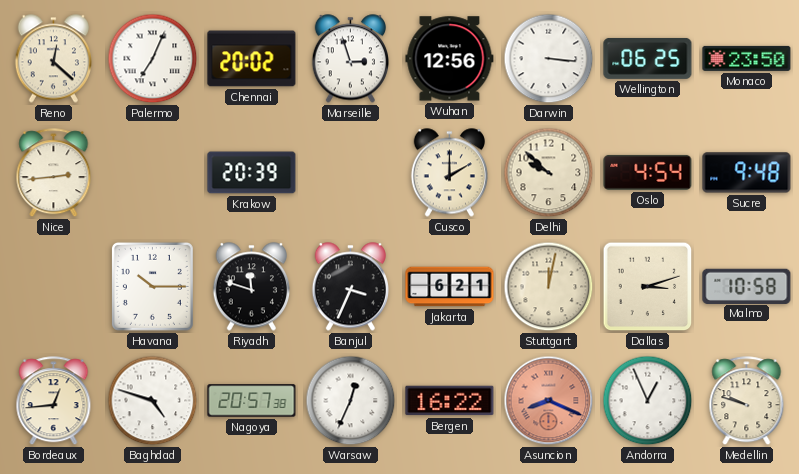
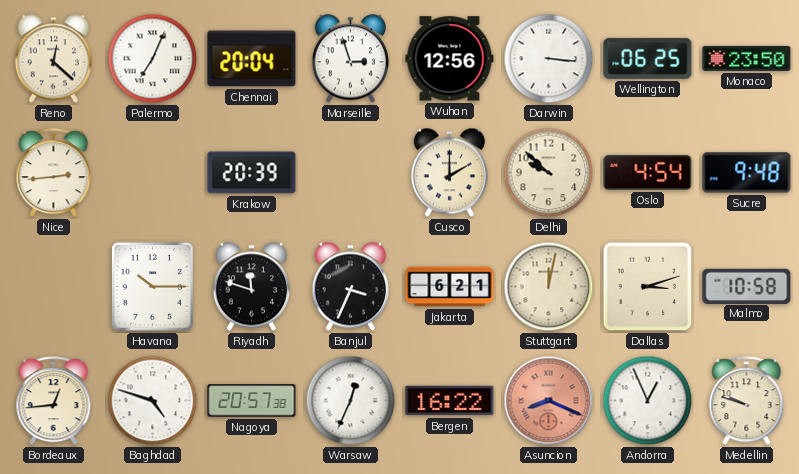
Chennai: 20:02 -> 20:04 (252, 59)
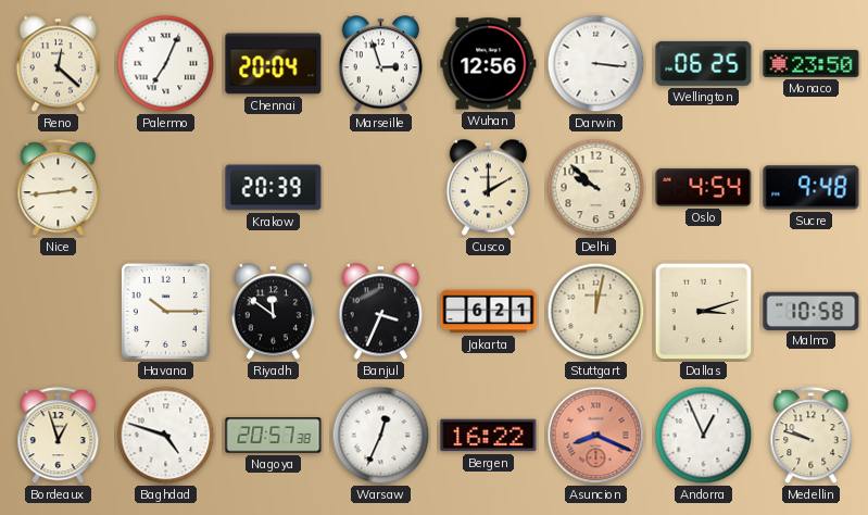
Riyadh: 11:48 -> 11:51 (273, 312)
Bordeaux: 12:44 -> 12:57 (59, 436)
